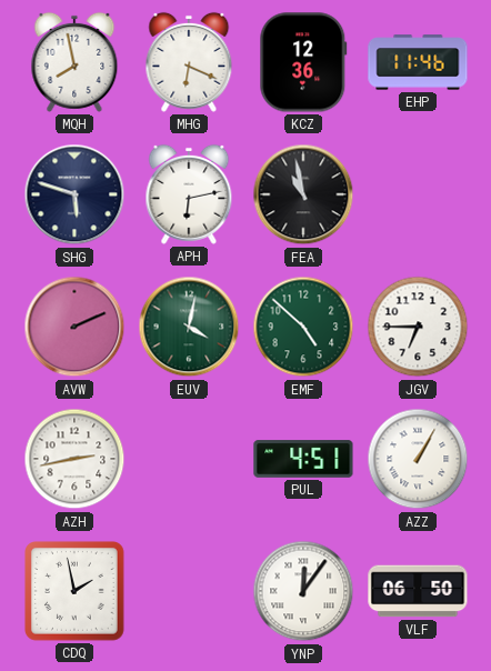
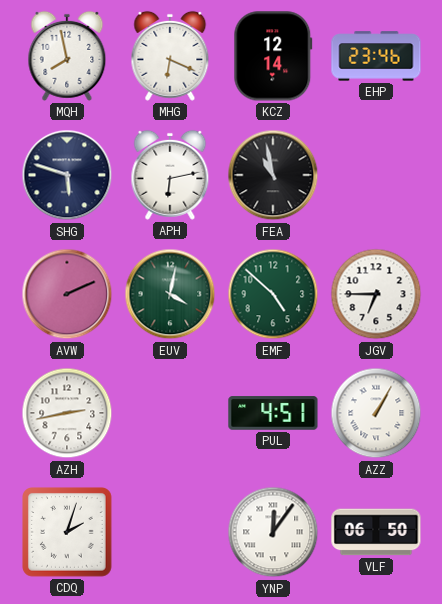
KCZ: 12:36 -> 12:14 (273, 56)
EHP: 11:46 -> 23:46 (376, 56)
CDQ: 1:58 -> 2:03 (68, 533)
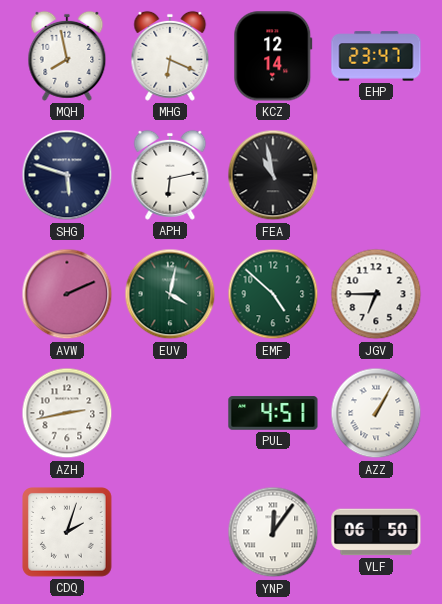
EHP: 23:46 -> 23:47 (376, 56)
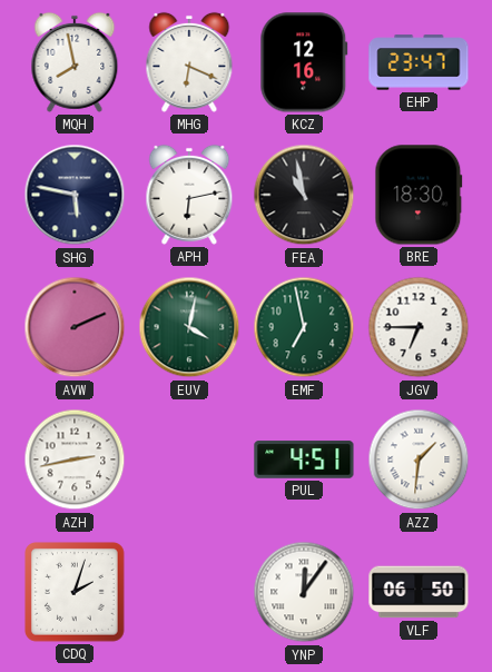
KCZ: 12:14 -> 12:16 (304, 62)
SHG: 5:48 -> 5:47 (75, 195)
BRE: none -> 18:30 (419, 195)
EMF: 4:52 -> 6:58 (304, 327)
AZZ: 1:05 -> 1:31 (419, 459)
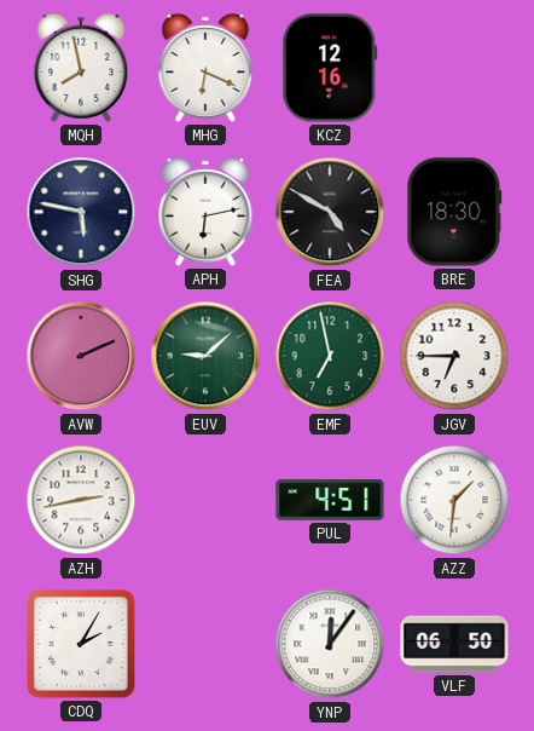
EHP: 23:47 -> none (419, 62)
FEA: 10:58 -> 4:50 (330, 212)
EUV: 4:02 -> 9:08 (205, 356)
CDQ: 2:03 -> 2:05 (82, 645)
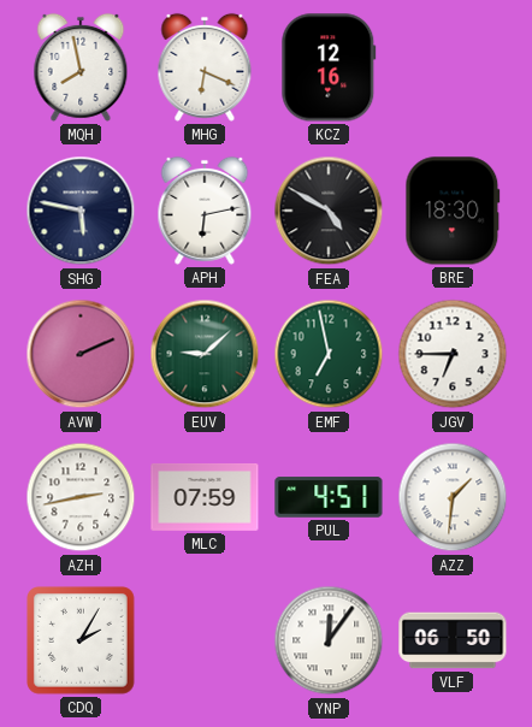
MLC: none -> 07:59 (205, 497)
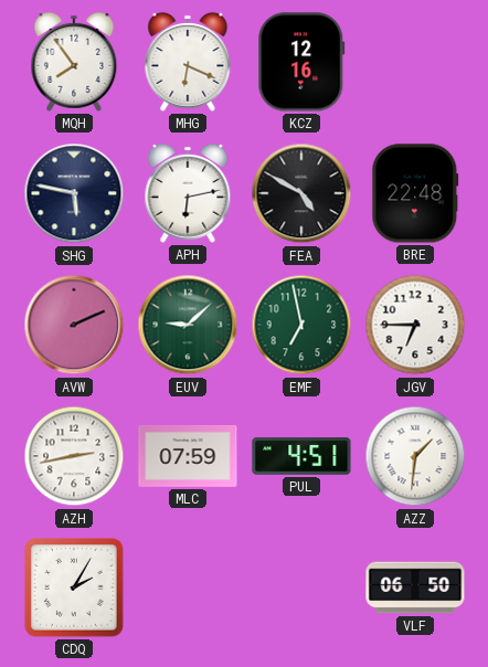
MQH: 7:58 -> 7:54 (74, 62)
BRE: 18:30 -> 22:48 (415, 193)
YNP: 12:06 -> none (329, 640)
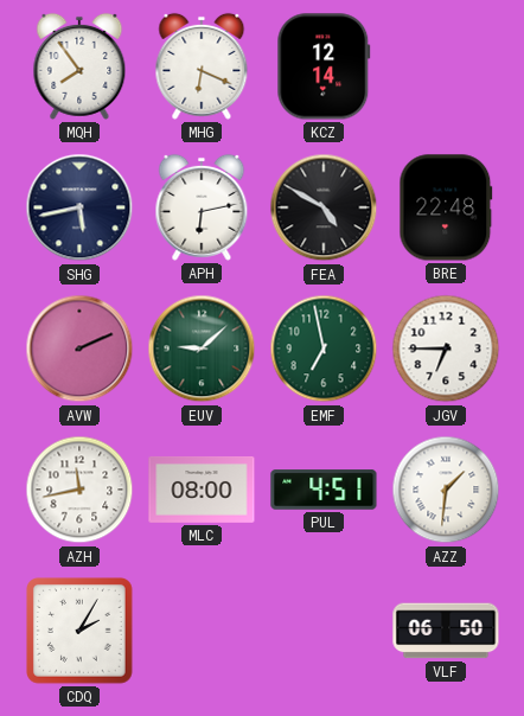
KCZ: 12:16 -> 12:14 (324, 66)
SHG: 5:47 -> 5:43 (79, 207)
AZH: 2:43 -> 11:43 (79, 490)
MLC: 07:59 -> 08:00 (202, 490)
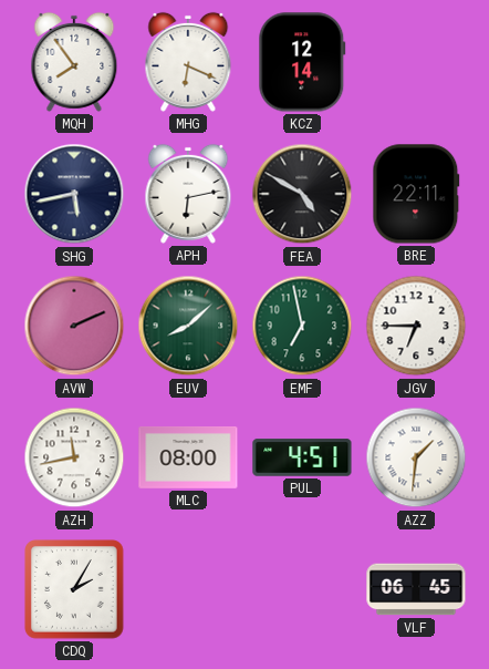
BRE: 22:48 -> 22:11 (416, 194)
EUV: 9:08 -> 8:08 (188, 326)
VLF: 06:50 -> 06:45 (416, 589)
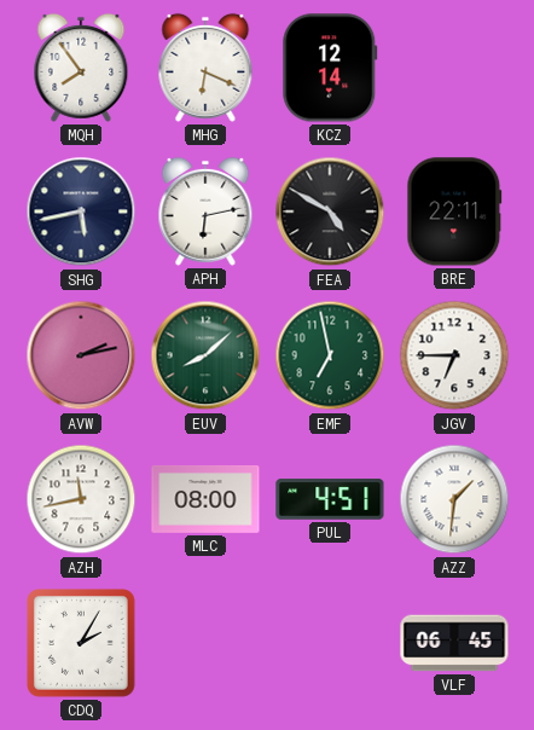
AVW: 2:11 -> 2:13 (81, 355)
